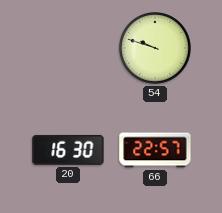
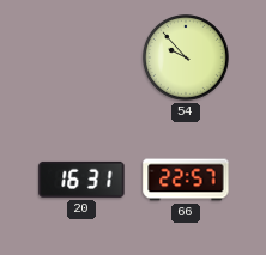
54: 9:48 -> 9:53 (187, 59)
20: 16:30 -> 16:31 (81, 180)
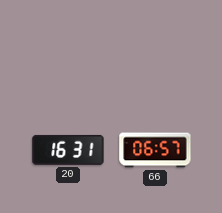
54: 9:53 -> none (187, 59)
66: 22:57 -> 06:57 (155, 150)
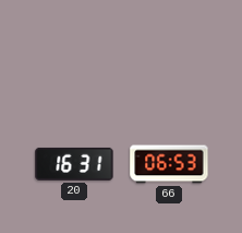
66: 06:57 -> 06:53 (169, 164)
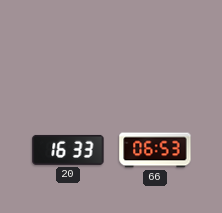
20: 16:31 -> 16:33 (68, 150)
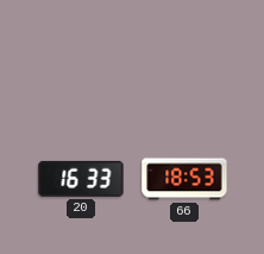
66: 06:53 -> 18:53 (184, 179)
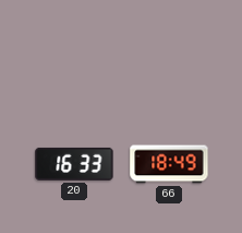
66: 18:53 -> 18:49 (169, 164)
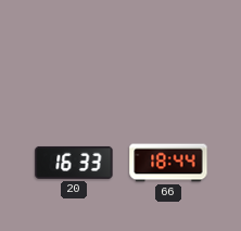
66: 18:49 -> 18:44 (168, 163)
